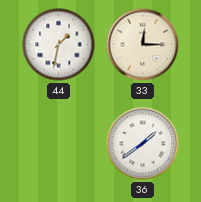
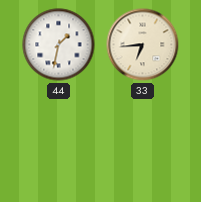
33: 12:15 -> 6:44 (143, 45)
36: 1:39 -> none (143, 144)
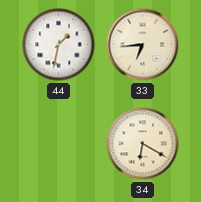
34: none -> 6:20 (143, 144)
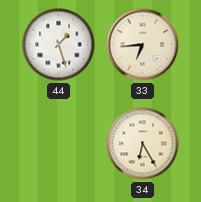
44: 1:32 -> 1:27 (59, 45)
34: 6:20 -> 6:25 (143, 144)
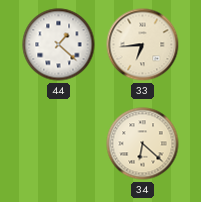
44: 1:27 -> 1:22 (59, 45)
34: 6:25 -> 6:22 (143, 144)
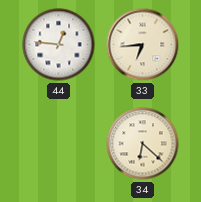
44: 1:22 -> 12:46 (59, 45)
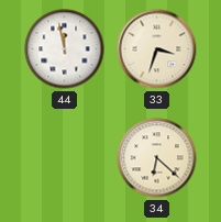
44: 12:46 -> 11:58 (65, 49)
33: 6:44 -> 3:33 (157, 49)
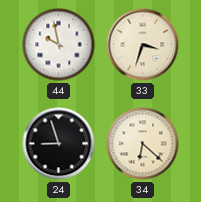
44: 11:58 -> 9:58 (59, 45)
24: none -> 8:57 (59, 144)
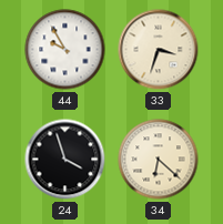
44: 9:58 -> 9:55 (65, 50)
24: 8:57 -> 3:57 (65, 160)
